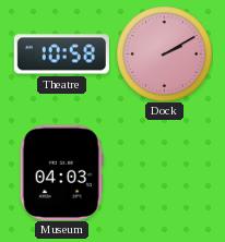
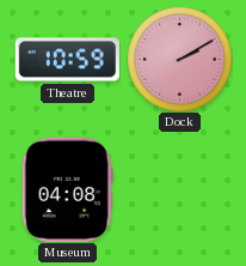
Theatre: 10:58 -> 10:59 (67, 60)
Museum: 04:03 -> 04:08 (67, 189)
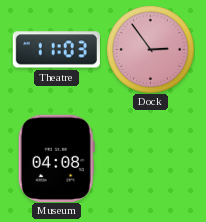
Theatre: 10:59 -> 11:03 (56, 50)
Dock: 2:10 -> 2:54 (150, 49)
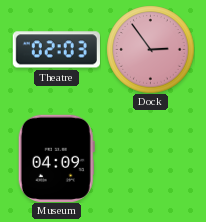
Theatre: 11:03 -> 02:03 (56, 50)
Museum: 04:08 -> 04:09 (56, 158)
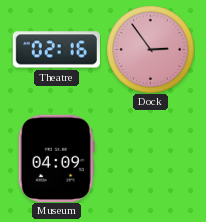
Theatre: 02:03 -> 02:16 (56, 50)
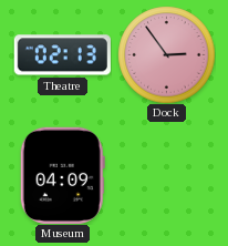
Theatre: 02:16 -> 02:13 (62, 55)
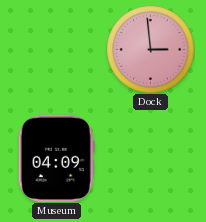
Theatre: 02:13 -> none (62, 55)
Dock: 2:54 -> 2:59 (150, 49)
